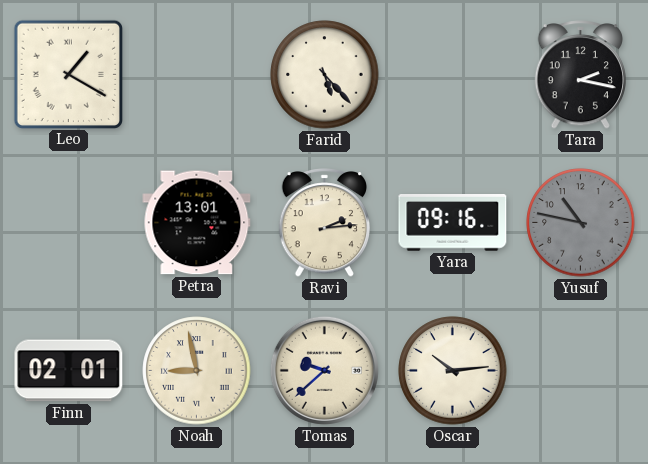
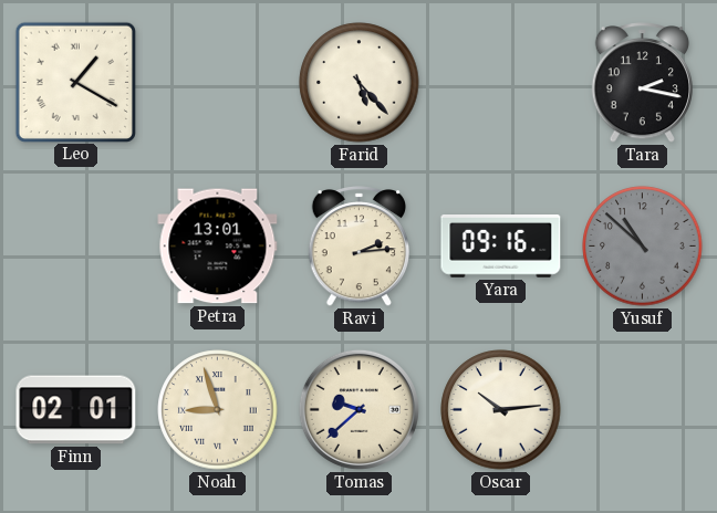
Yusuf: 10:47 -> 10:52 (643, 247)
Noah: 8:58 -> 8:57 (218, 410)
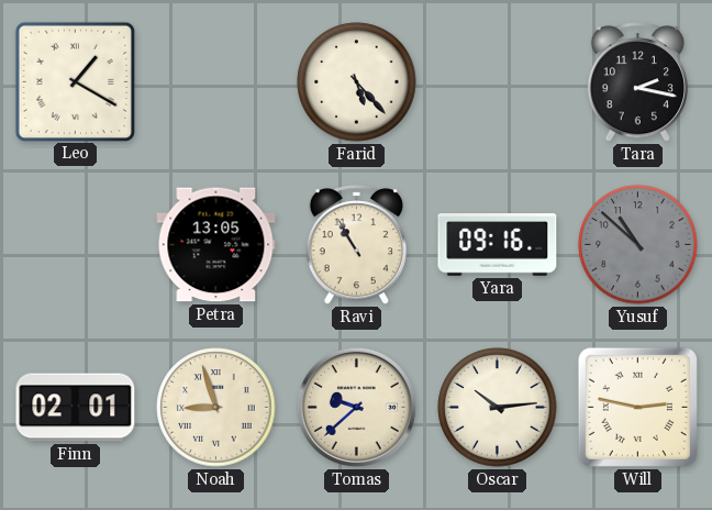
Petra: 13:01 -> 13:05 (216, 245)
Ravi: 2:14 -> 10:55 (356, 245)
Will: none -> 2:47 (637, 407)
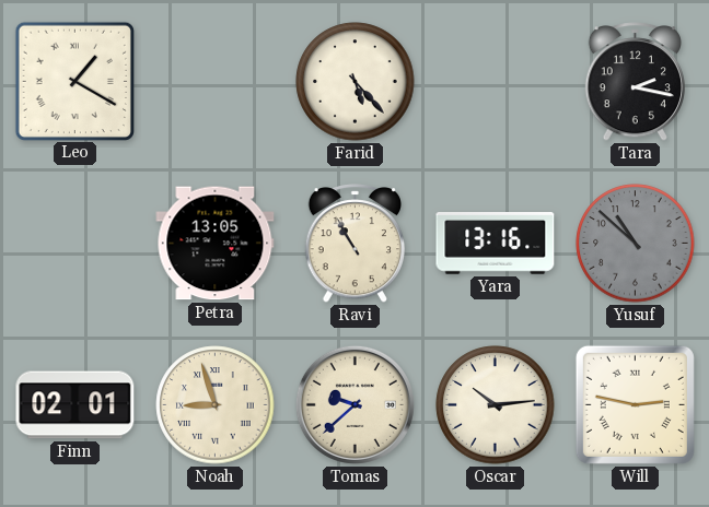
Yara: 09:16 -> 13:16 (496, 244)
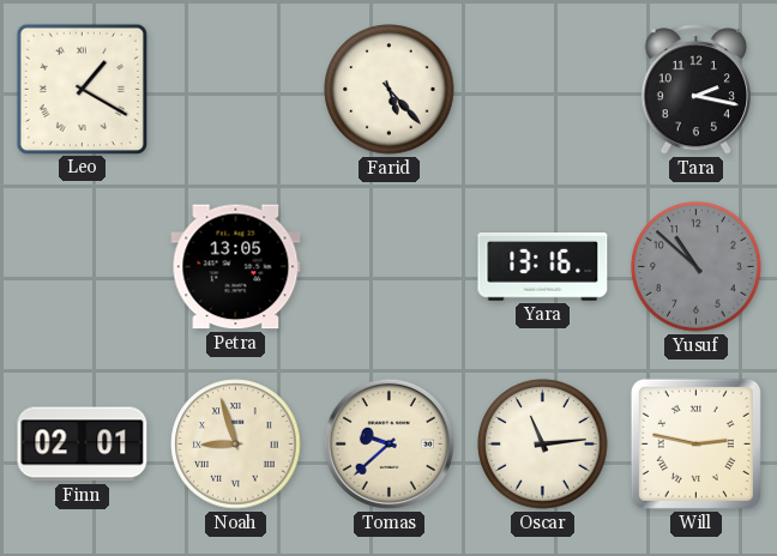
Ravi: 10:55 -> none (354, 244)
Oscar: 10:14 -> 11:14 (543, 445)
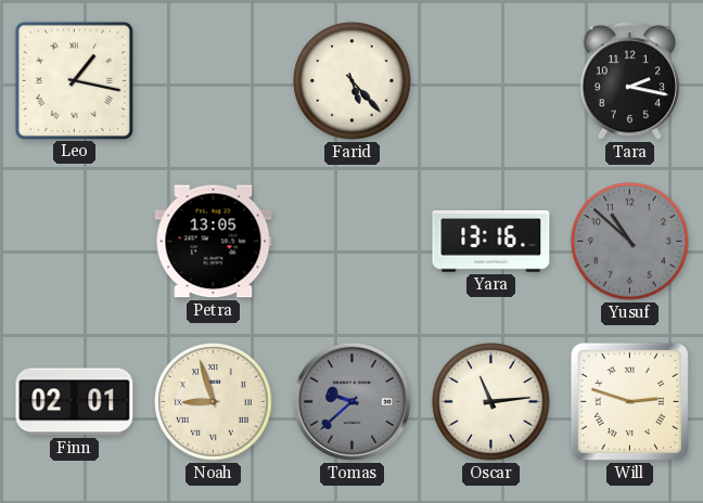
Leo: 1:20 -> 1:17 (74, 80)
Tomas dial: cream -> grey (351, 401)
Will: 2:47 -> 2:48 (629, 401)
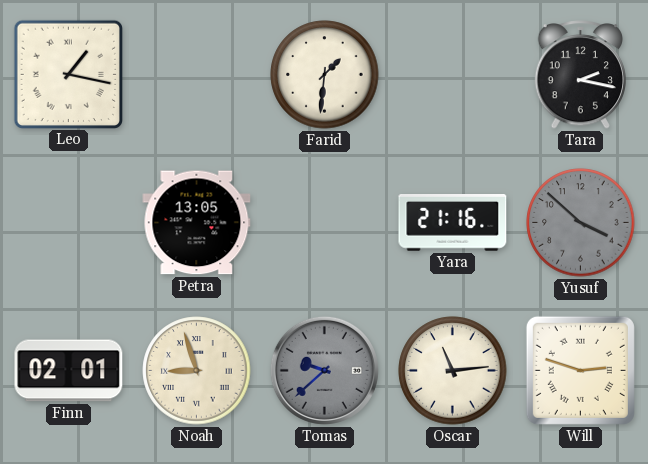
Farid: 5:23 -> 1:31 (325, 75)
Yara: 13:16 -> 21:16 (453, 223)
Yusuf: 10:52 -> 3:52 (581, 223)
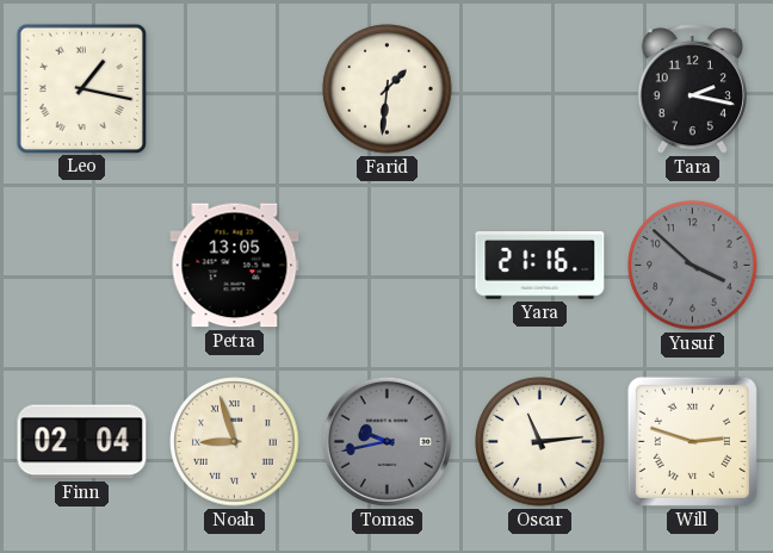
Finn: 02:01 -> 02:04 (82, 442)
Tomas: 9:38 -> 9:43 (386, 441)
